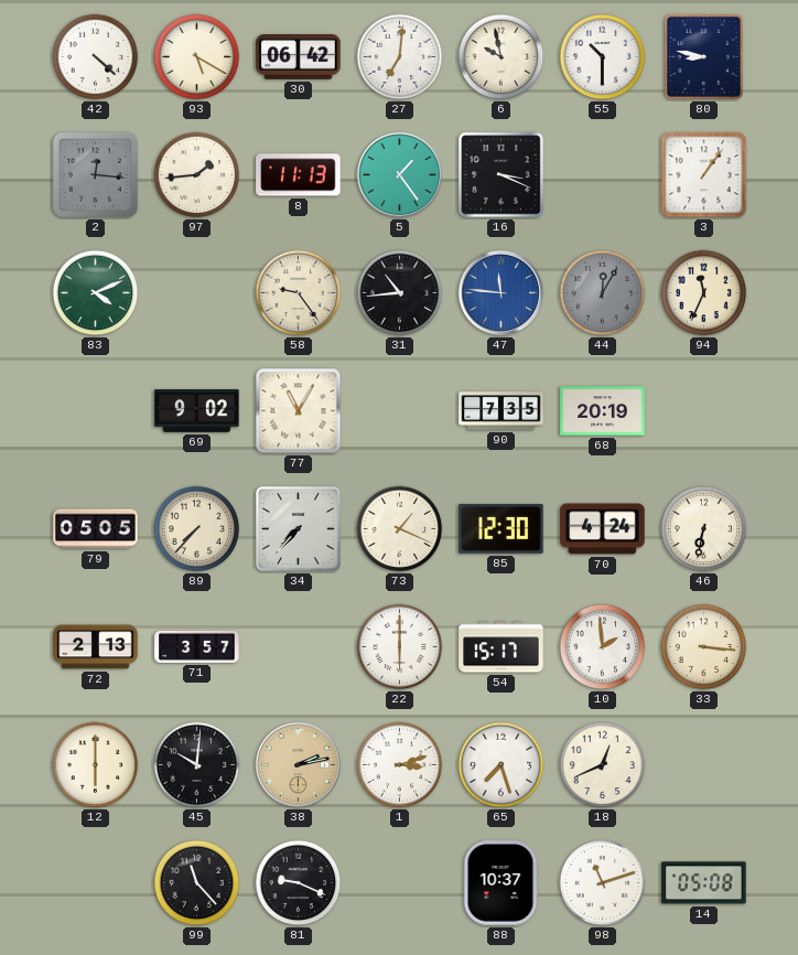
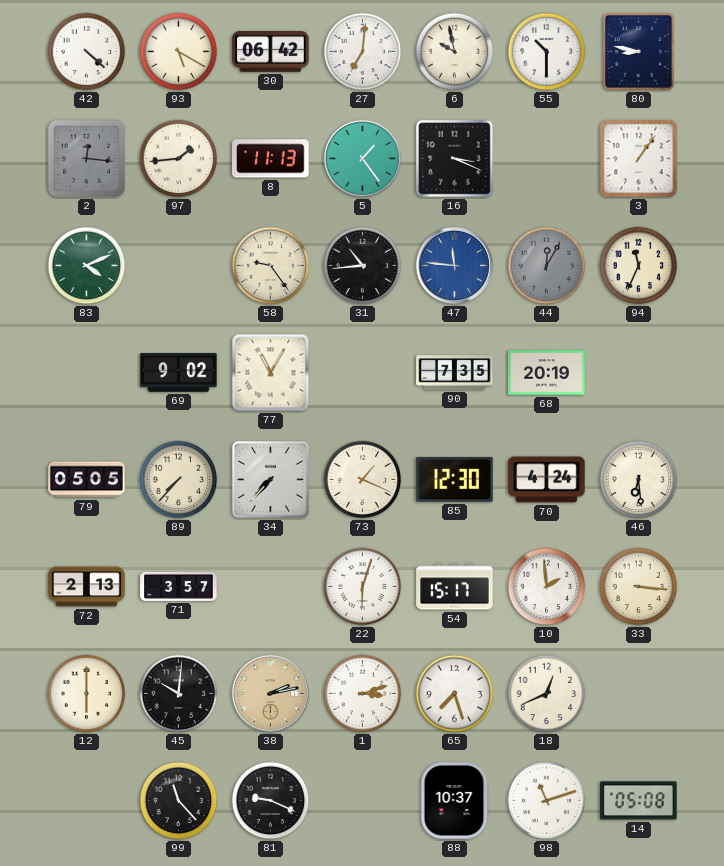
46: 6:32 -> 6:29 (639, 480)
22: 6:00 -> 6:03 (363, 587)
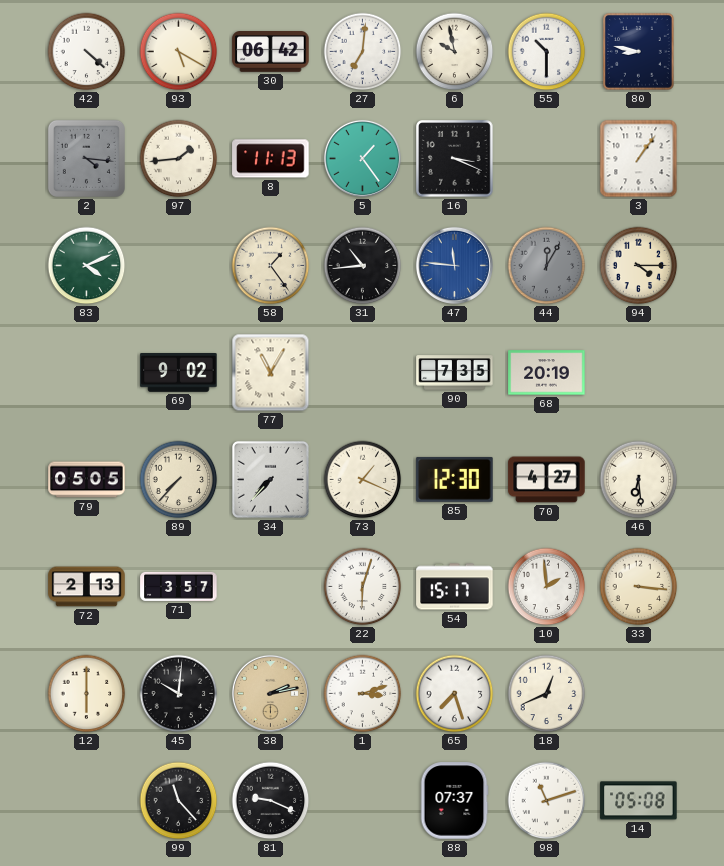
2: 12:16 -> 4:16 (86, 158)
58: 9:24 -> 1:24 (271, 266)
94: 11:34 -> 4:15 (639, 266)
70: 4:24 -> 4:27 (547, 480)
88: 10:37 -> 07:37 (454, 801)
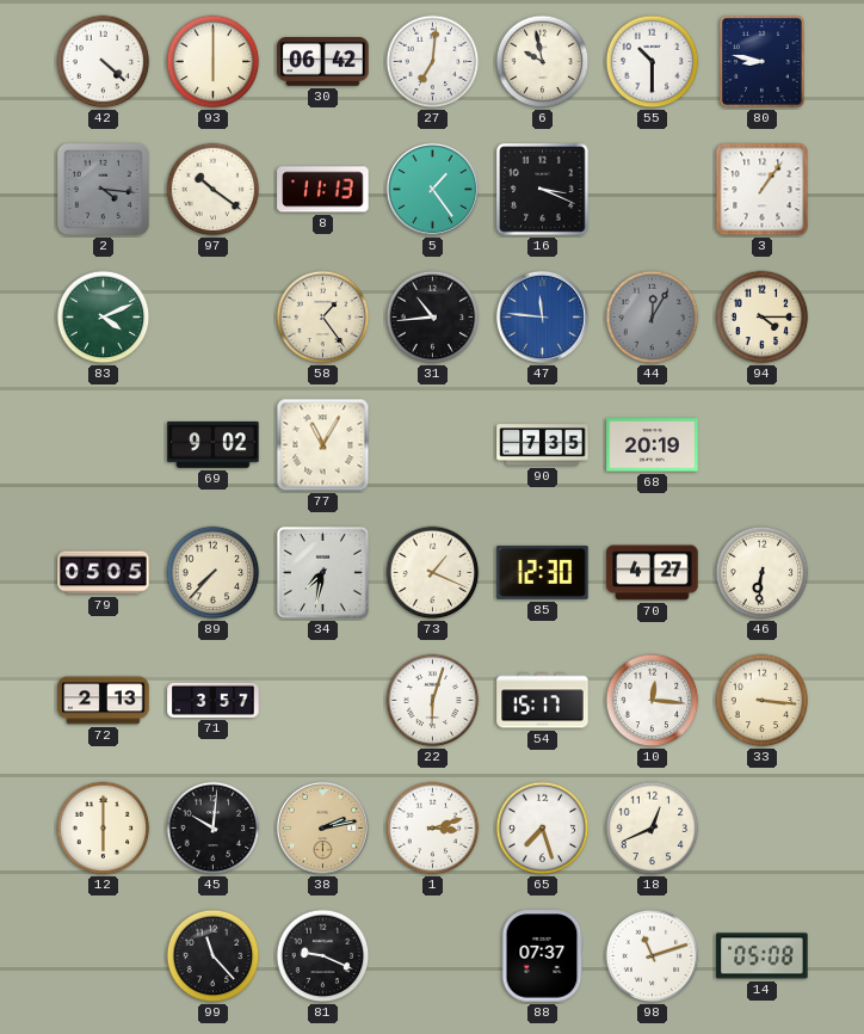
93: 5:20 -> 6:00 (214, 62)
97: 1:44 -> 10:21 (214, 190)
34: 7:37 -> 7:32 (322, 572)
46: 6:29 -> 6:31 (763, 573)
10: 1:59 -> 12:16 (653, 701)
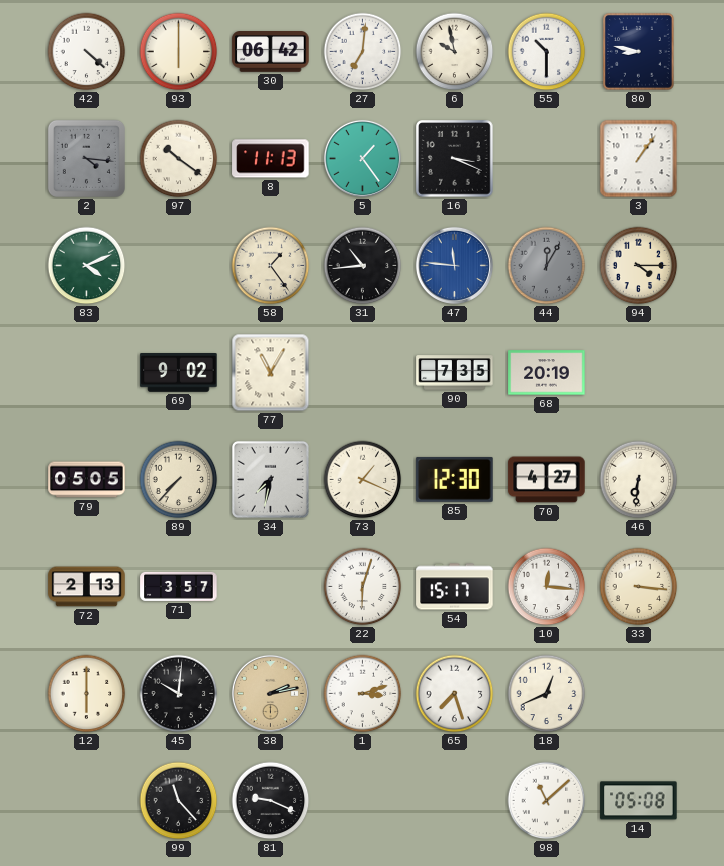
88: 07:37 -> none (542, 956)
98: 11:12 -> 11:08 (547, 801)
